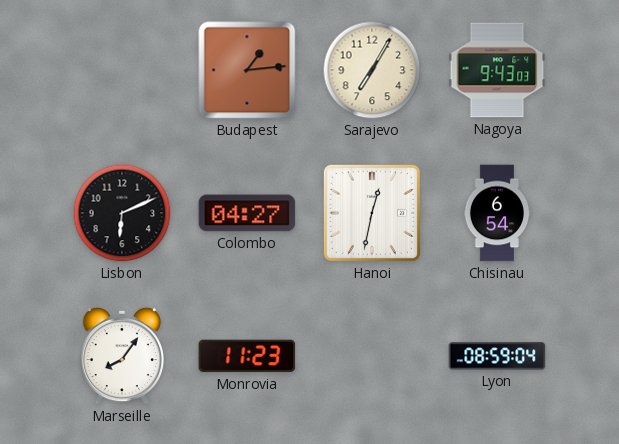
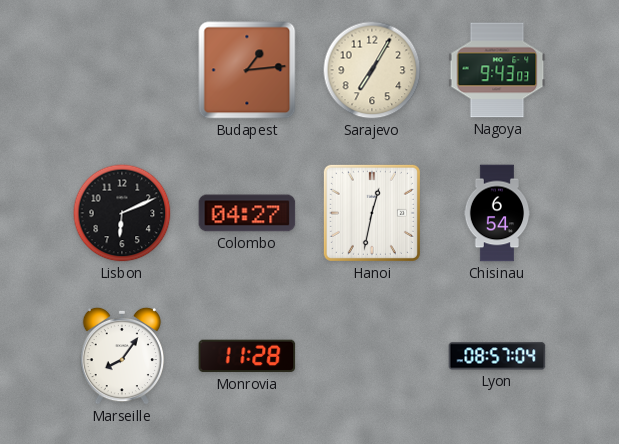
Monrovia: 11:23 -> 11:28 (247, 356)
Lyon: 08:59 -> 08:57 (497, 356)
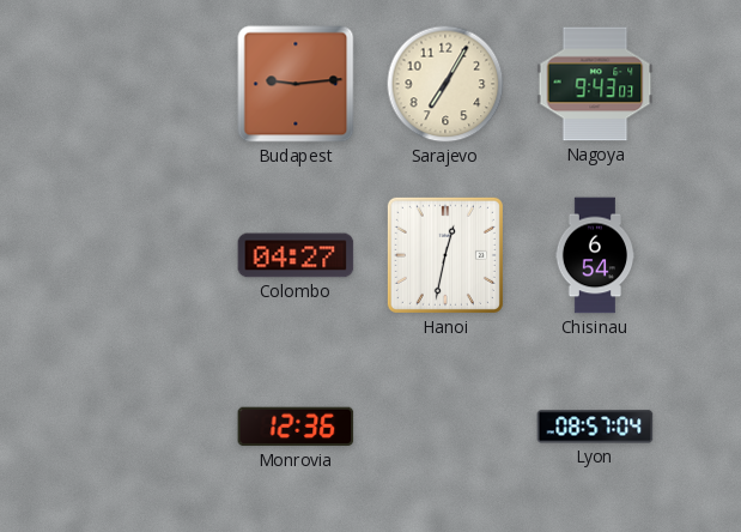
Budapest: 1:14 -> 9:14 (296, 84)
Lisbon: 6:11 -> none (122, 213)
Marseille: 8:06 -> none (121, 356)
Monrovia: 11:28 -> 12:36 (296, 427)
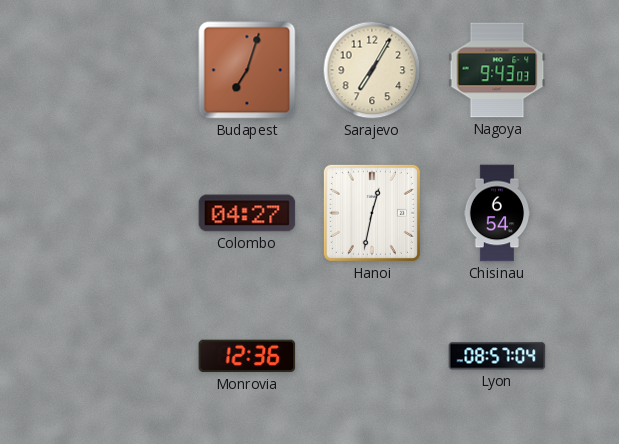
Budapest: 9:14 -> 7:03 (247, 70)
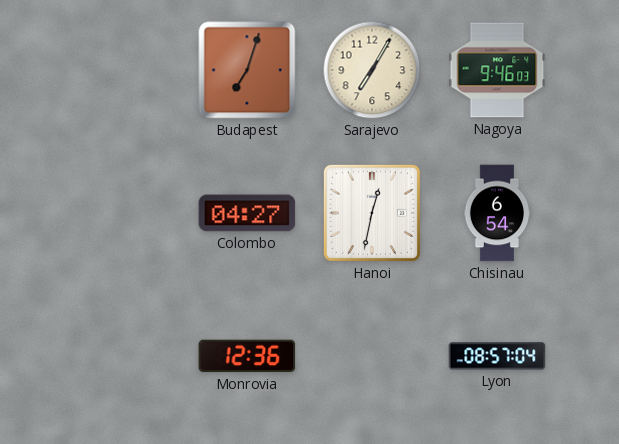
Nagoya: 9:43 -> 9:46 (497, 70)
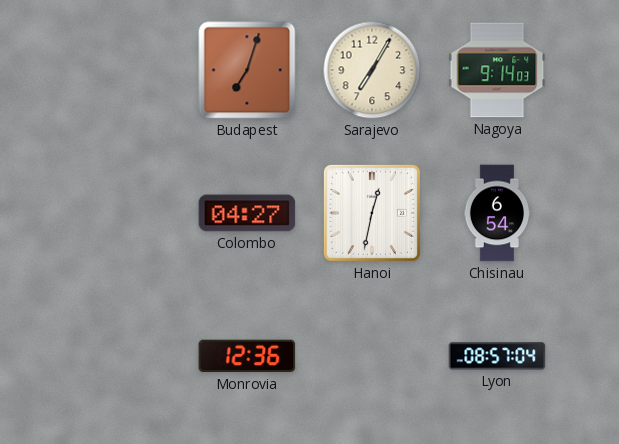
Nagoya: 9:46 -> 9:14 (497, 70)
